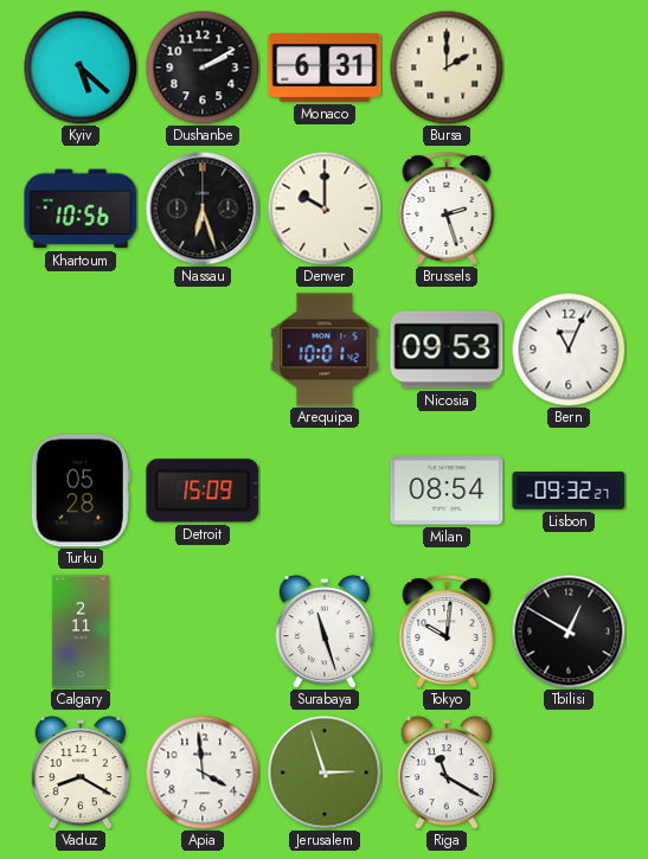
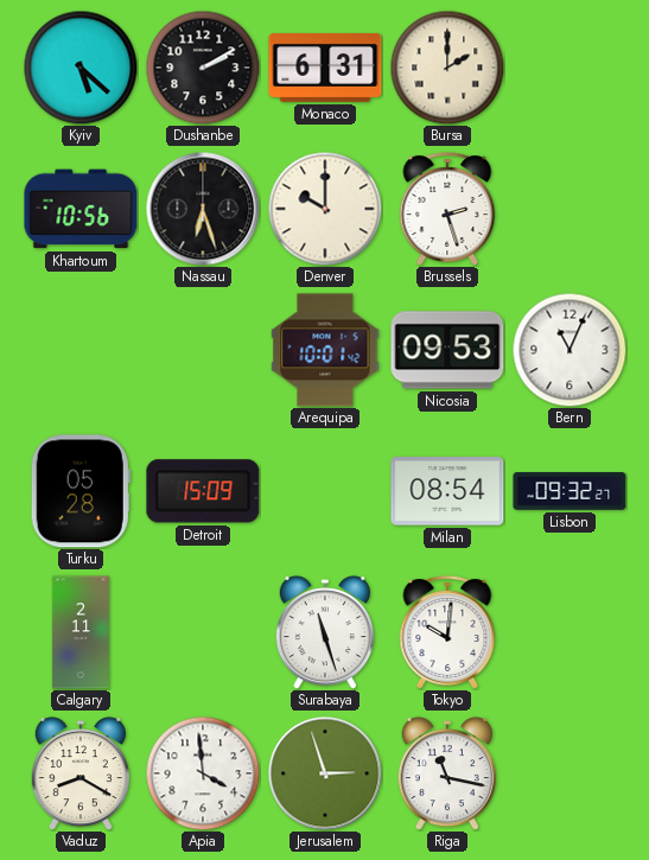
Tbilisi: 12:50 -> none (569, 632)
Riga: 11:20 -> 11:17 (447, 773)
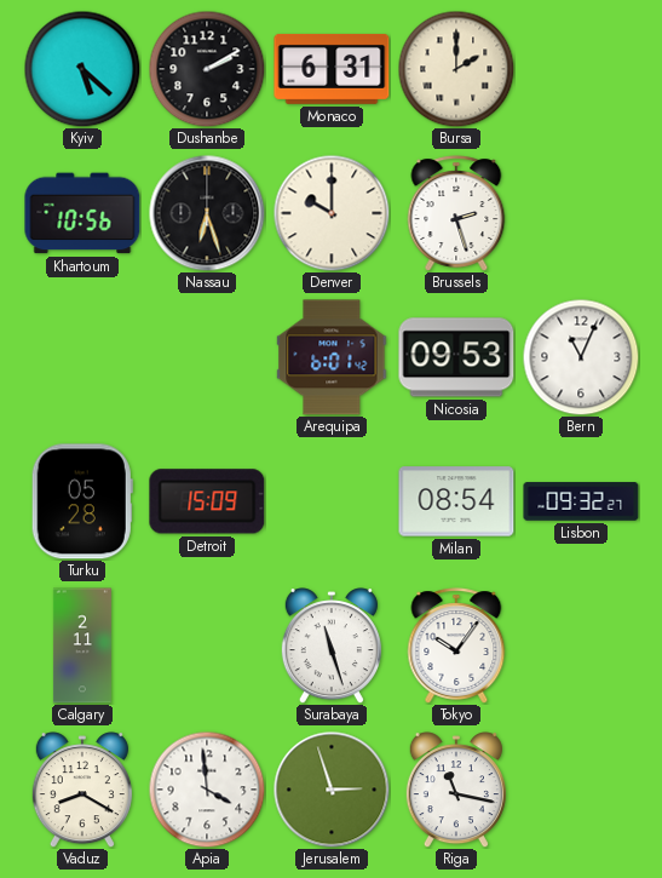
Arequipa: 10:01 -> 6:01 (332, 357)
Tokyo: 10:01 -> 10:06 (456, 645)
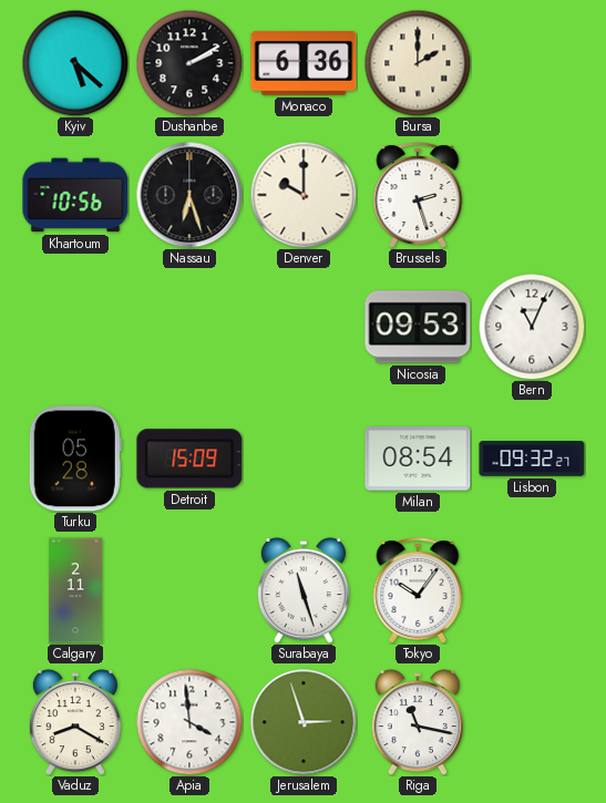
Monaco: 6:31 -> 6:36 (304, 63)
Arequipa: 6:01 -> none (332, 357)
